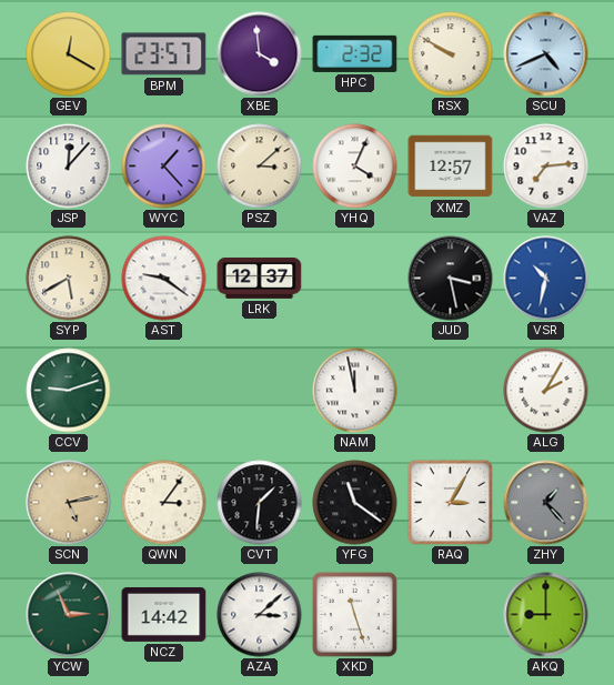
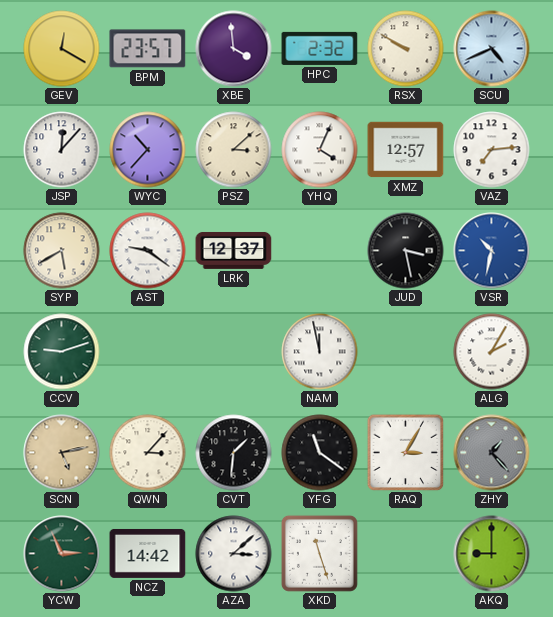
WYC: 1:23 -> 10:37 (148, 150)
QWN: 3:06 -> 3:07 (148, 453)
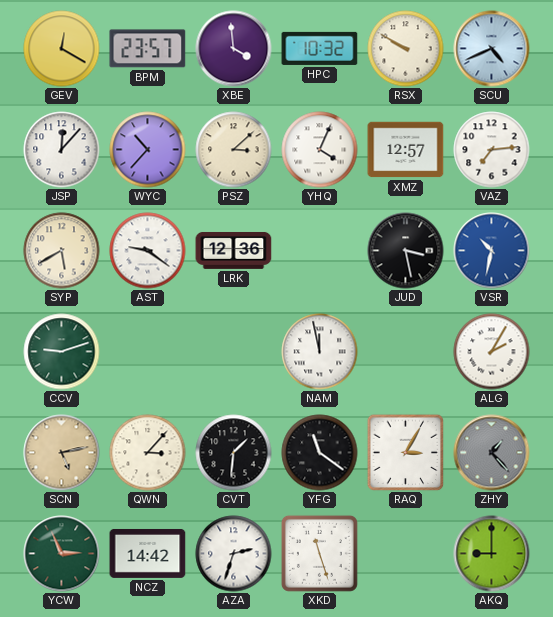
HPC: 2:32 -> 10:32 (320, 48)
LRK: 12:37 -> 12:36 (234, 250)
AZA: 3:08 -> 2:33 (234, 554)
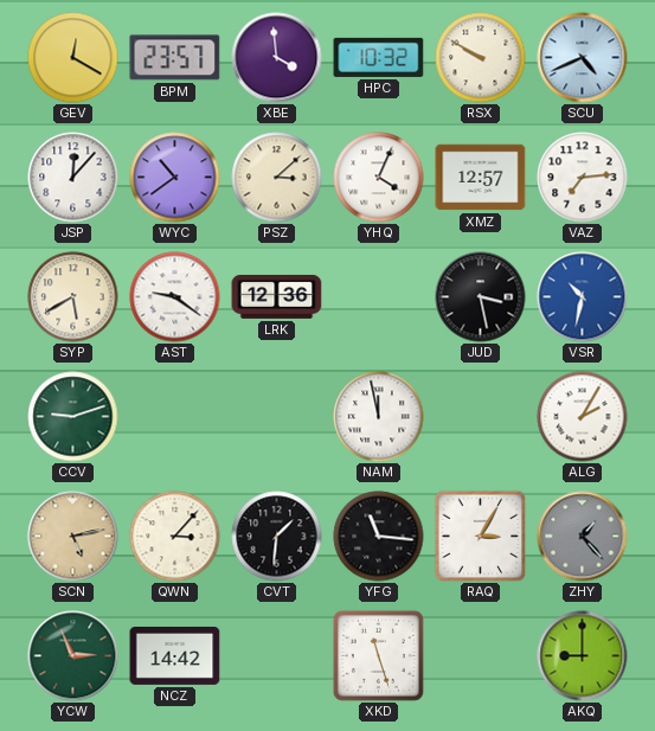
WYC: 10:37 -> 10:39 (175, 178)
YFG: 11:21 -> 11:16 (379, 537)
AZA: 2:33 -> none (234, 554)
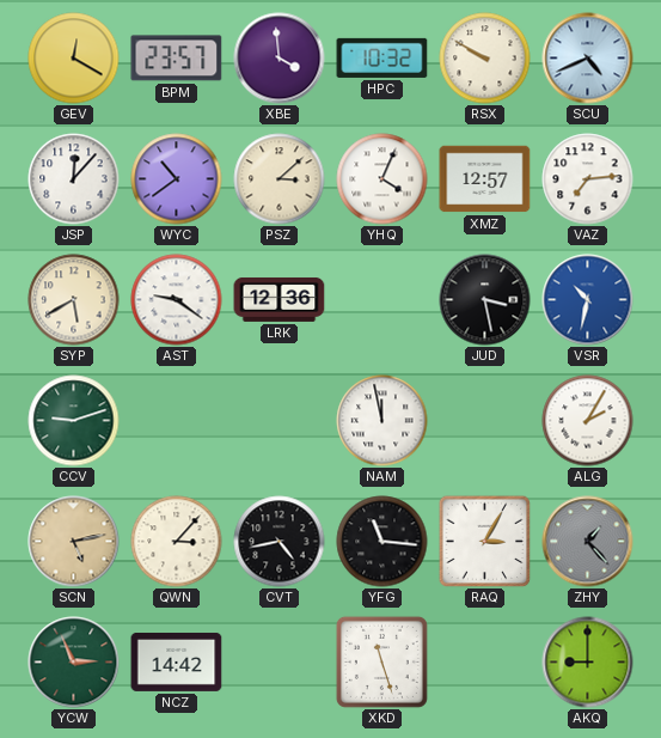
CVT: 1:31 -> 4:43 (280, 542)
